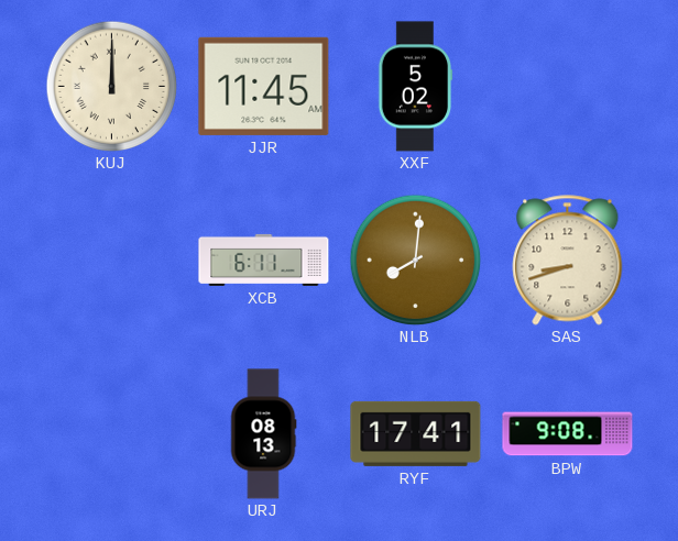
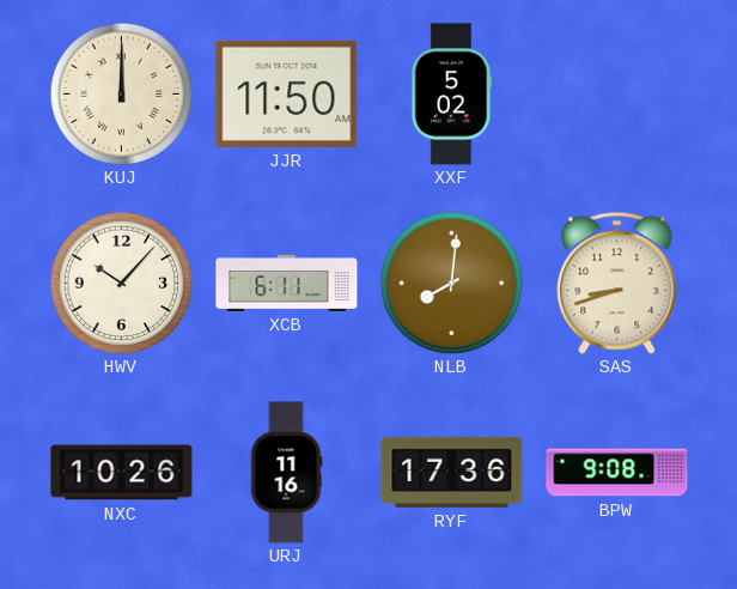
JJR: 11:45 -> 11:50 (287, 93)
HWV: none -> 10:07 (121, 283)
NXC: none -> 10:26 (122, 473)
URJ: 08:13 -> 11:16 (286, 473)
RYF: 17:41 -> 17:36 (452, 472)
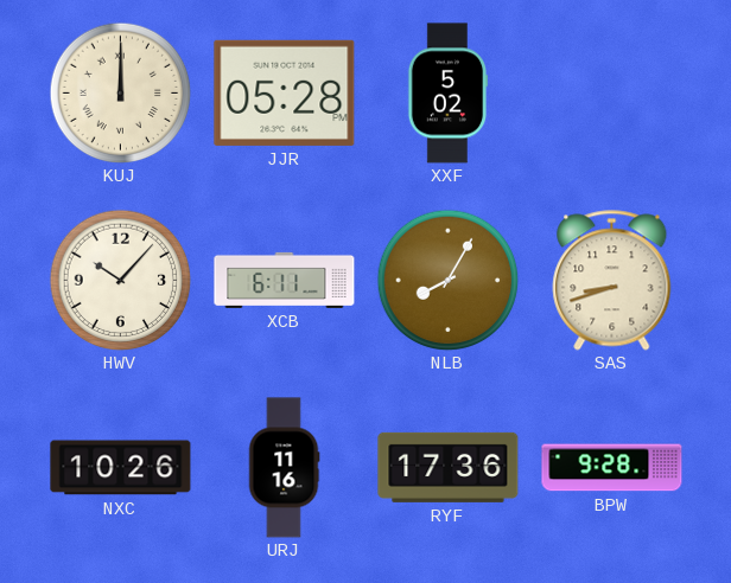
JJR: 11:50 -> 05:28 (285, 92)
NLB: 8:01 -> 8:05 (447, 280)
BPW: 9:08 -> 9:28 (612, 468)
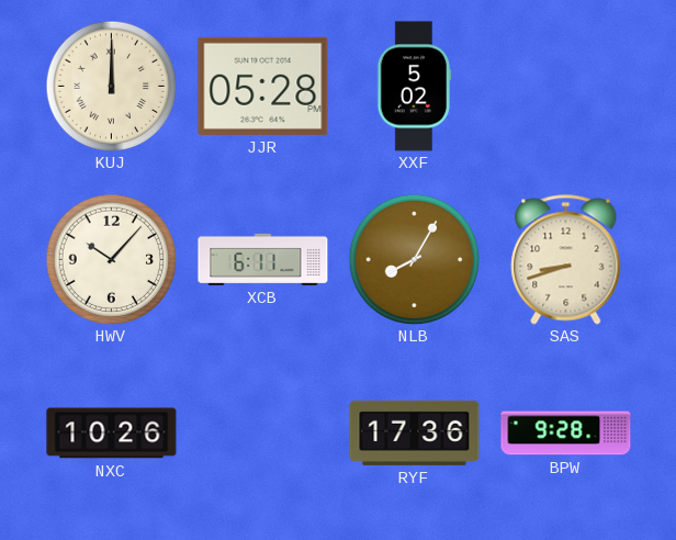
URJ: 11:16 -> none (284, 468)
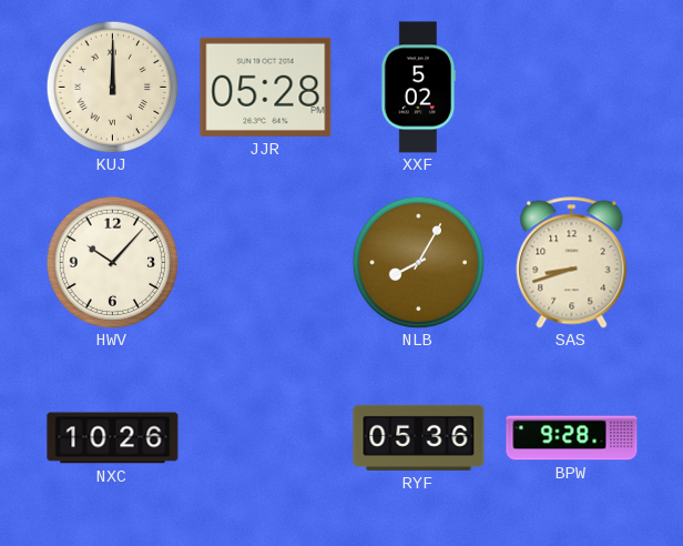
XCB: 6:11 -> none (263, 259)
RYF: 17:36 -> 05:36 (419, 437)
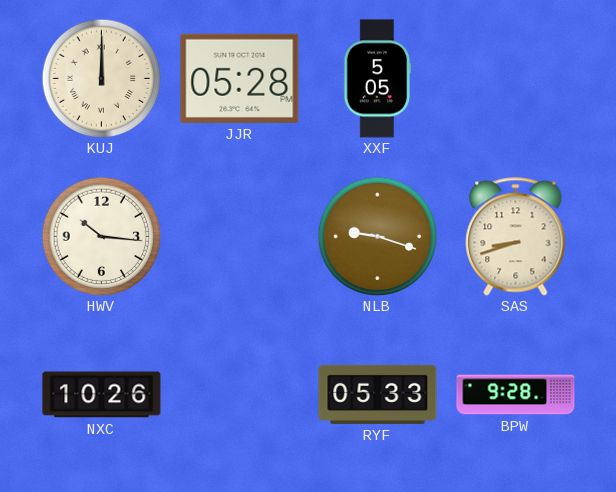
XXF: 5:02 -> 5:05 (377, 79)
HWV: 10:07 -> 10:16 (101, 236)
NLB: 8:05 -> 9:18 (377, 236)
RYF: 05:36 -> 05:33 (378, 394)
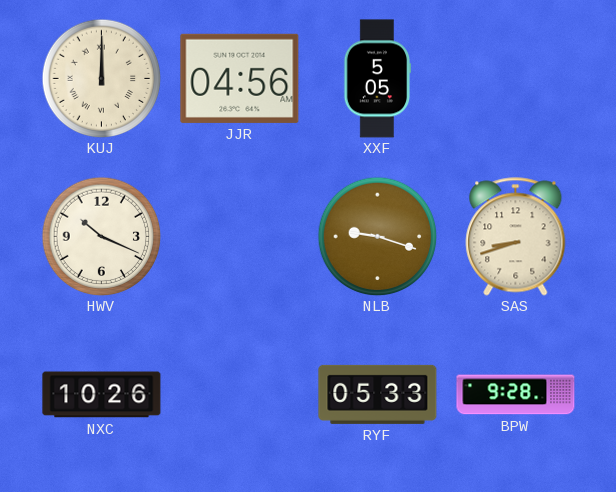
JJR: 05:28 -> 04:56 (240, 78)
HWV: 10:16 -> 10:19 (101, 236)
